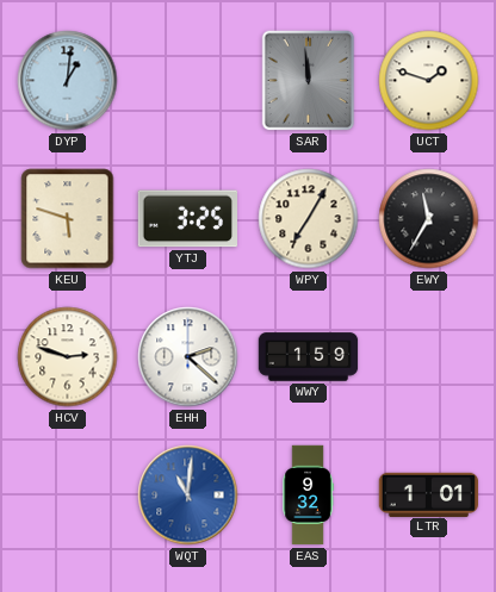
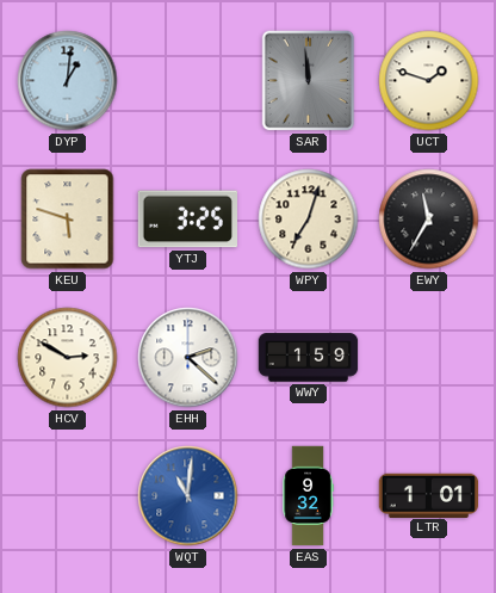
WPY: 7:05 -> 7:03 (309, 220)
HCV: 2:48 -> 2:50 (68, 358)
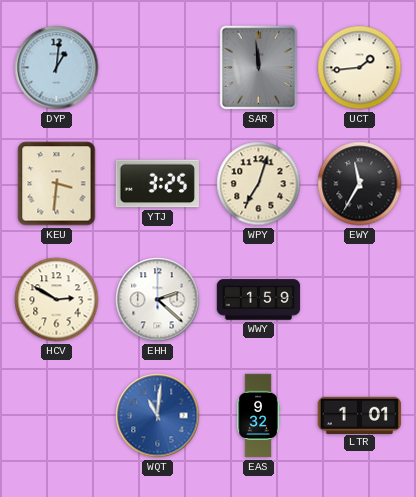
UCT: 1:48 -> 1:44 (360, 68)
KEU: 5:48 -> 3:31 (57, 184)
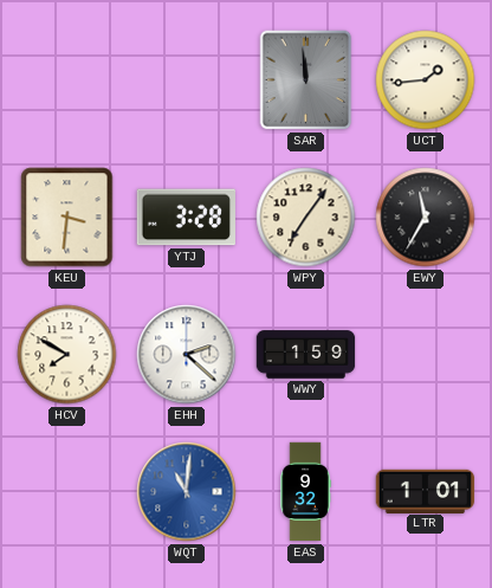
DYP: 1:01 -> none (57, 68)
YTJ: 3:25 -> 3:28 (186, 218)
WPY: 7:03 -> 7:06 (306, 218)
HCV: 2:50 -> 7:50 (67, 355)
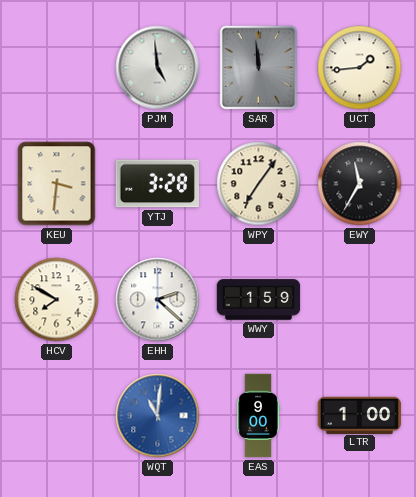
PJM: none -> 4:59 (158, 68)
EAS: 9:32 -> 9:00 (258, 416)
LTR: 1:01 -> 1:00 (360, 415)
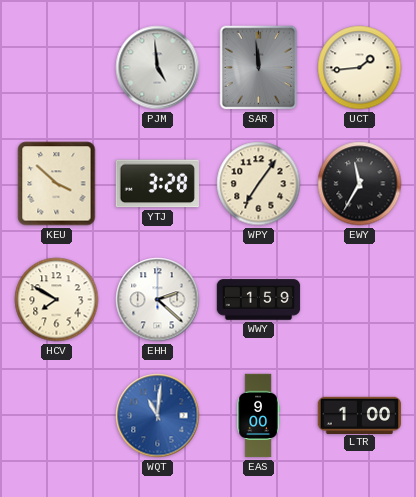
KEU: 3:31 -> 3:52 (57, 184)
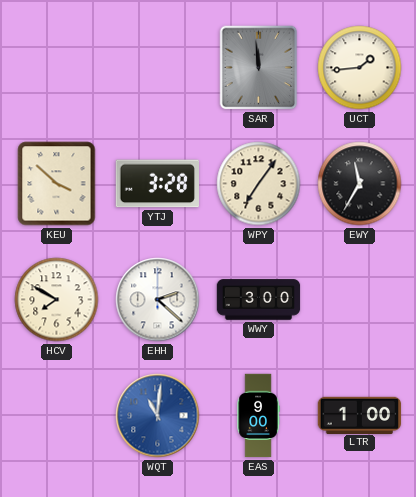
PJM: 4:59 -> none (158, 68)
WWY: 1:59 -> 3:00 (259, 300)
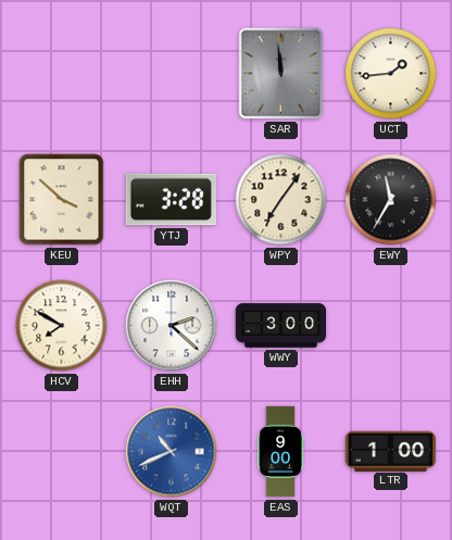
WQT: 11:01 -> 10:41 (172, 452)
